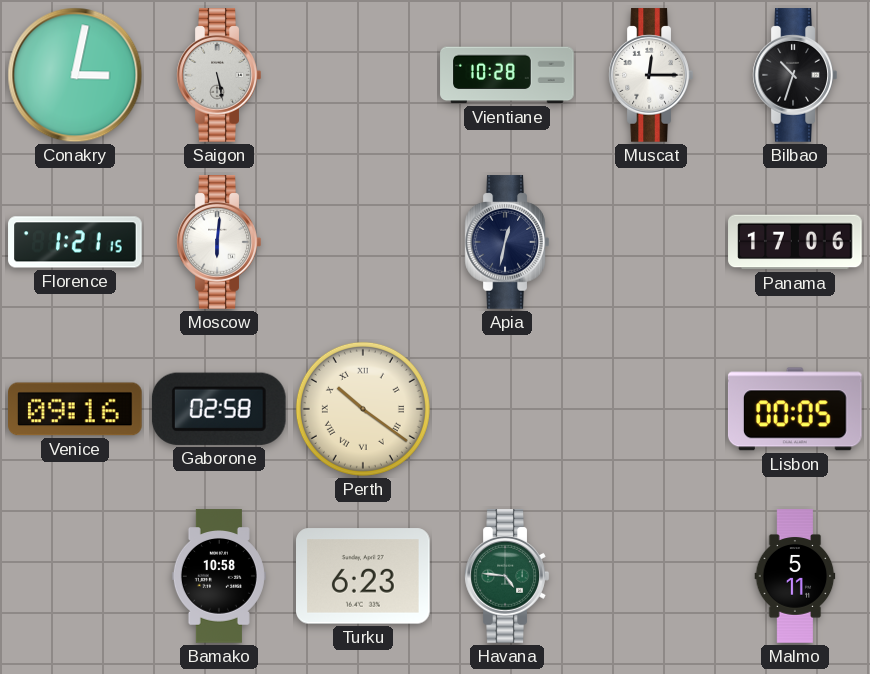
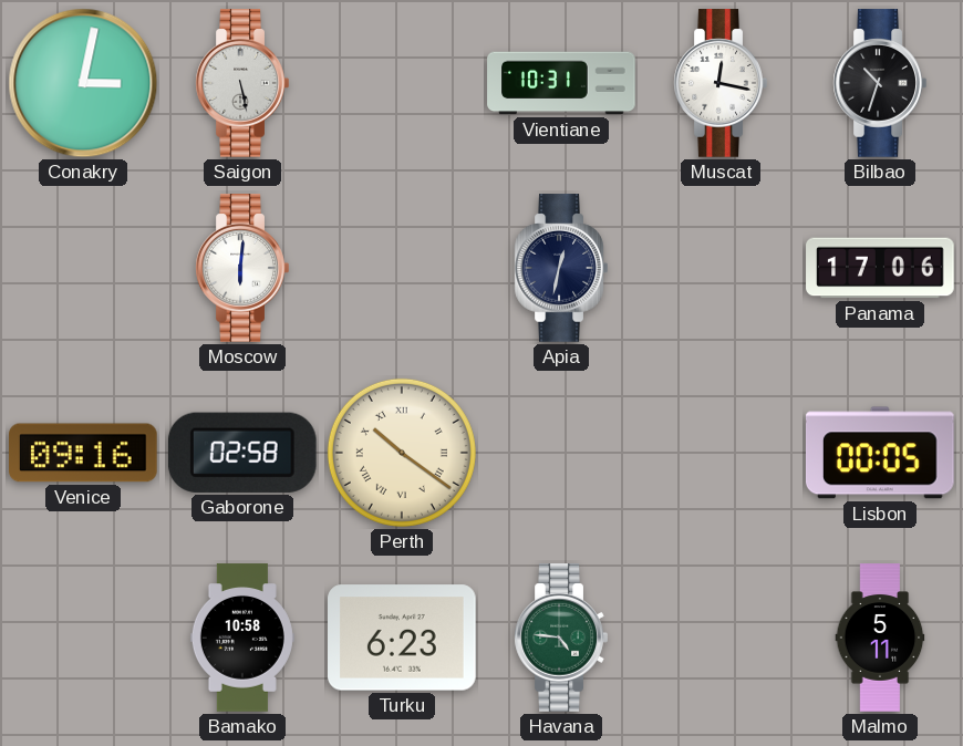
Vientiane: 10:28 -> 10:31 (561, 83)
Muscat: 12:15 -> 12:17 (721, 83)
Florence: 1:21 -> none (75, 242)
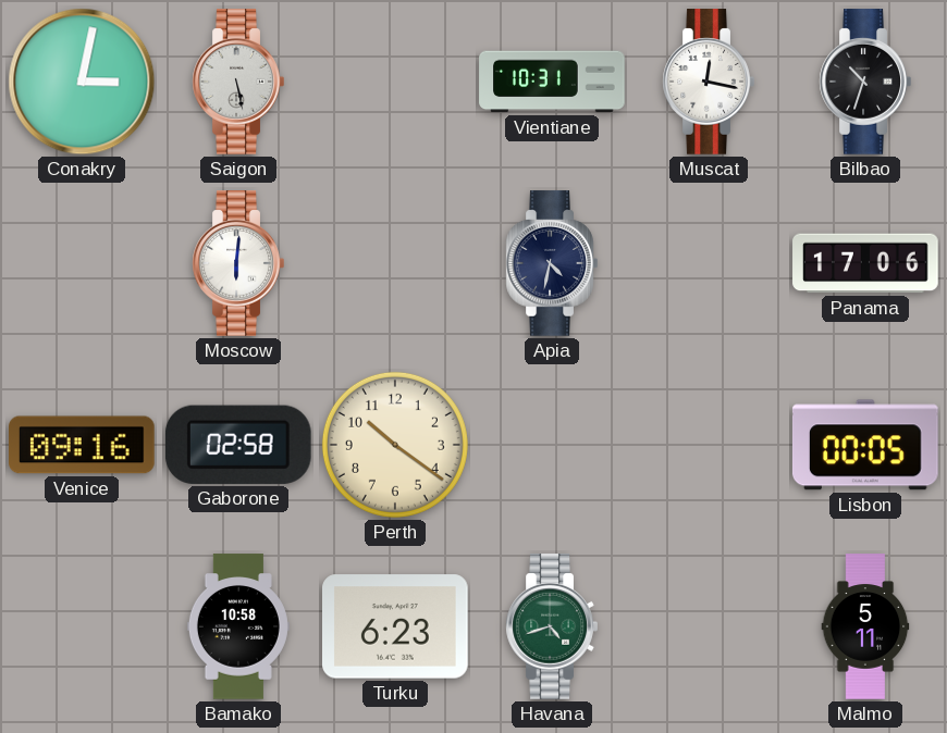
Apia: 12:32 -> 4:32 (552, 263)
Perth numerals: Roman -> Arabic (395, 445)
Havana: 4:46 -> 4:42 (552, 626)
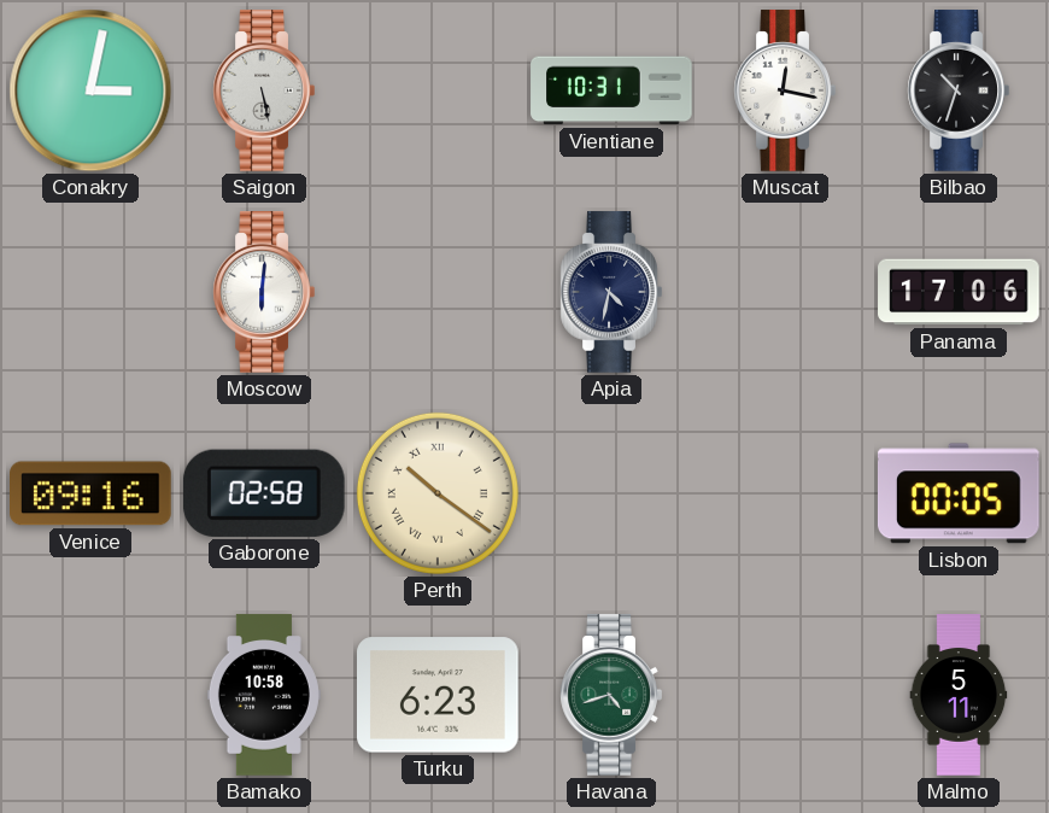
Perth numerals: Arabic -> Roman (438, 493)
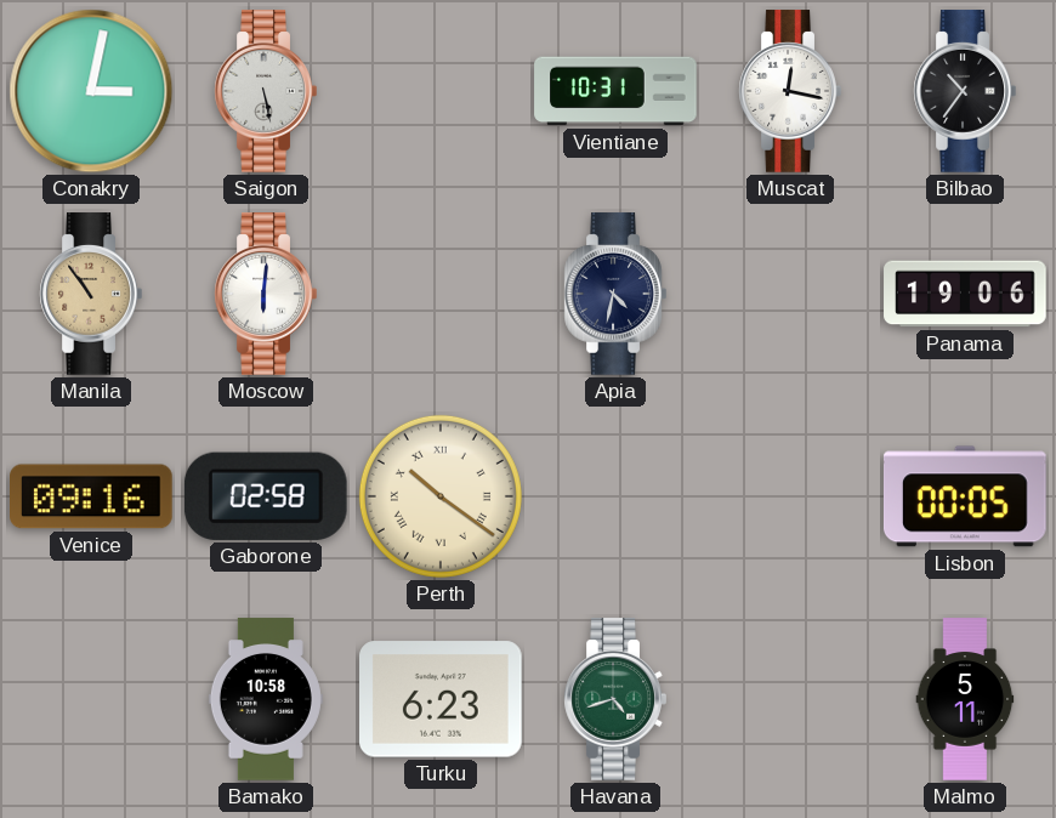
Bilbao: 10:33 -> 10:36 (965, 91)
Manila: none -> 10:54 (91, 294)
Panama: 17:06 -> 19:06 (965, 294)
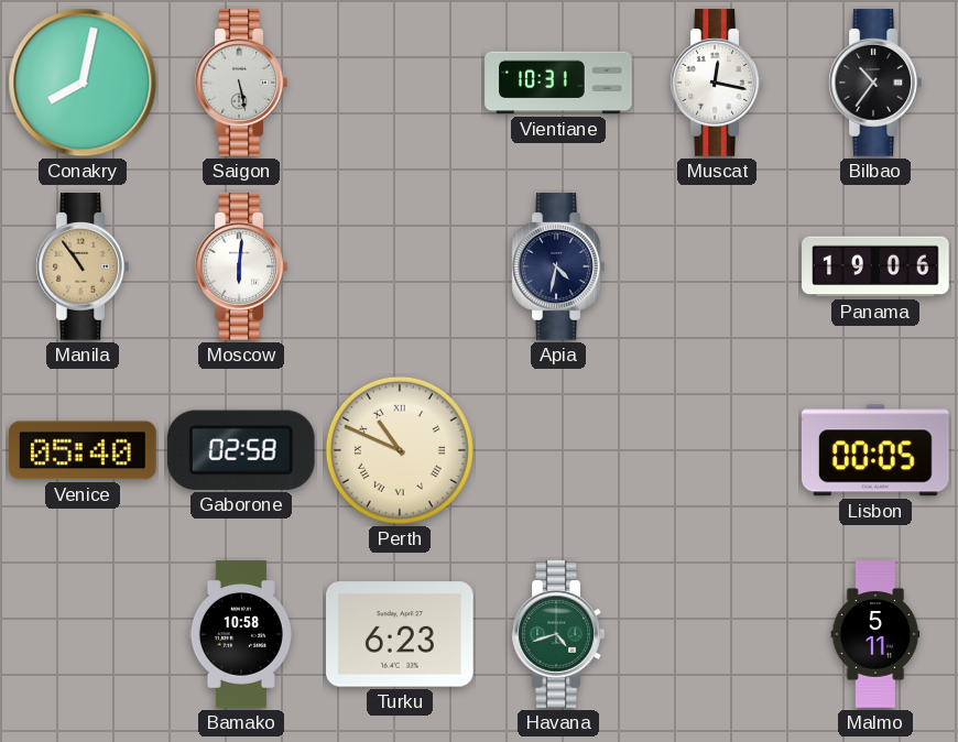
Conakry: 3:02 -> 8:02 (83, 83)
Venice: 09:16 -> 05:40 (84, 450)
Perth: 10:21 -> 10:49 (400, 450)
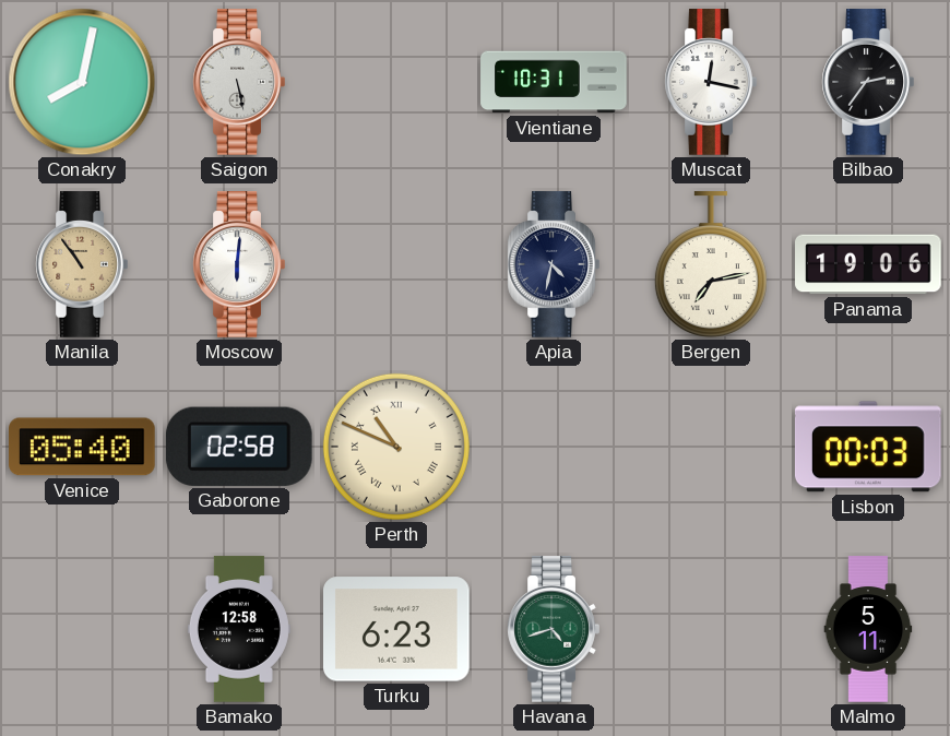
Bilbao: 10:36 -> 2:36 (868, 82)
Bergen: none -> 7:13 (711, 265)
Lisbon: 00:05 -> 00:03 (868, 447)
Bamako: 10:58 -> 12:58 (239, 629)
